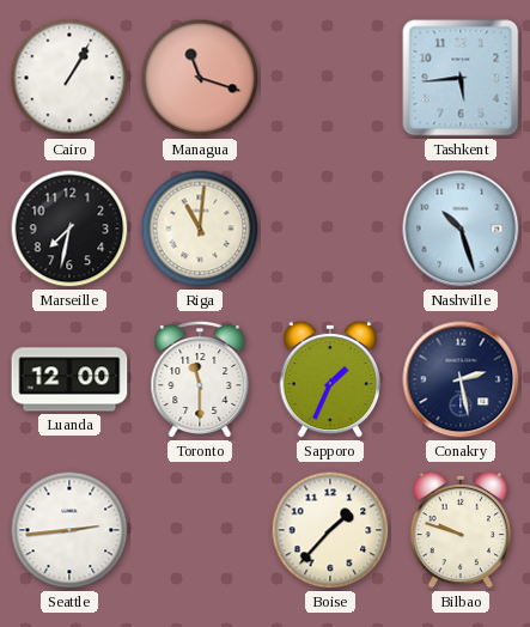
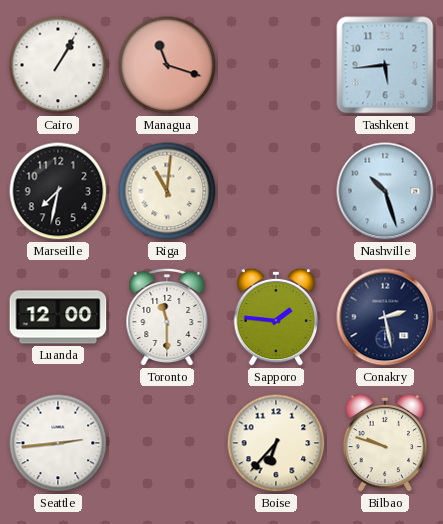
Sapporo: 1:34 -> 1:46 (276, 317)
Boise: 1:37 -> 6:37 (276, 443)
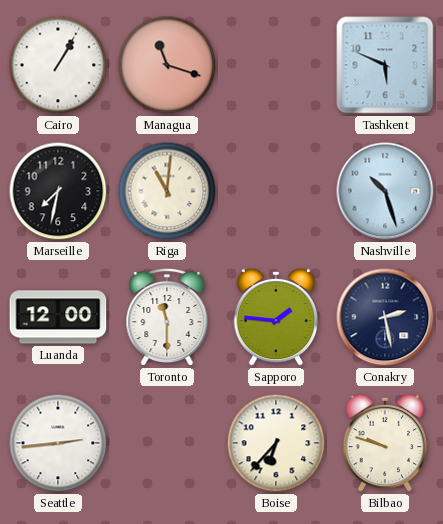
Tashkent: 5:44 -> 5:49 (385, 65)
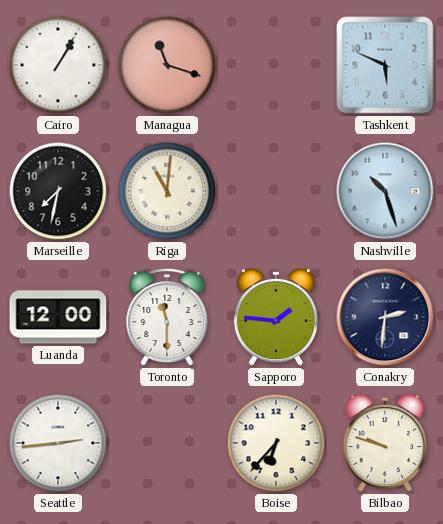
Conakry: 2:28 -> 2:31 (385, 317)
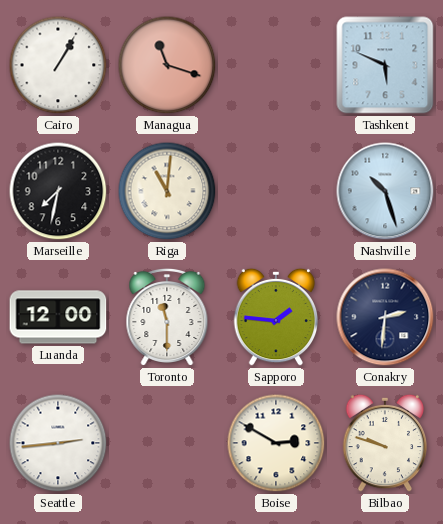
Boise: 6:37 -> 2:50 (276, 443)
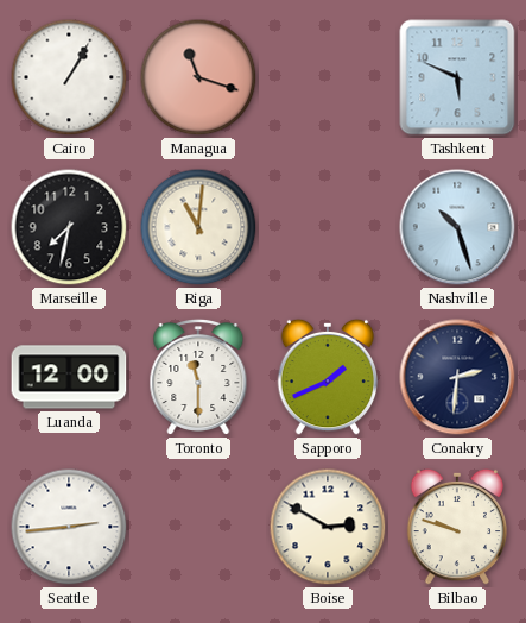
Sapporo: 1:46 -> 1:41 (328, 377)
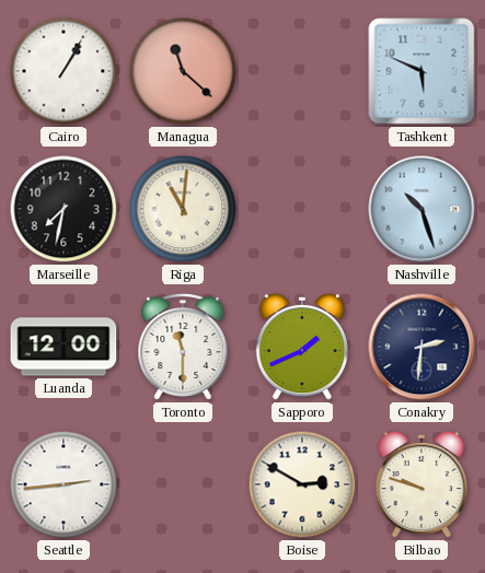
Managua: 11:18 -> 11:22 (183, 71)
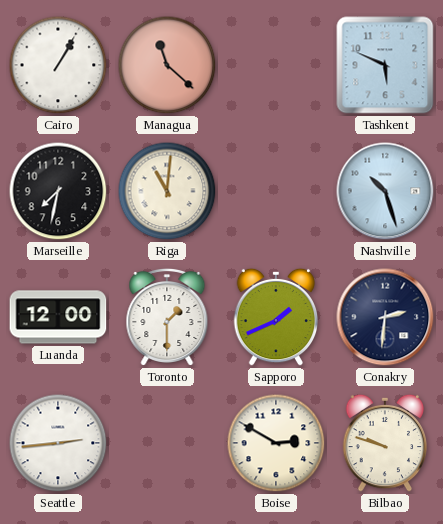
Toronto: 11:30 -> 1:30 (167, 317)
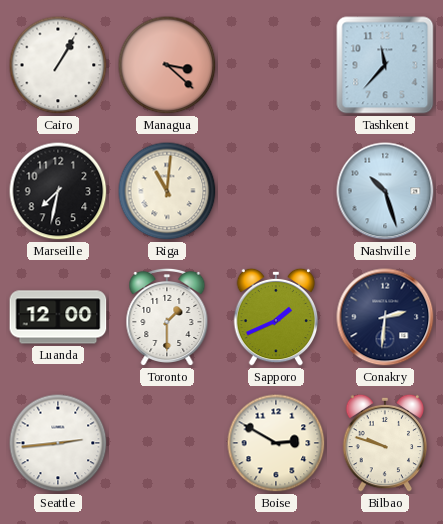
Managua: 11:22 -> 3:22 (167, 65)
Tashkent: 5:49 -> 11:37 (385, 65)
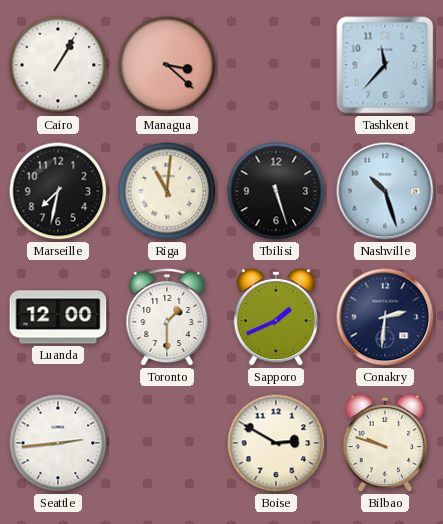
Tbilisi: none -> 5:27 (276, 191)
